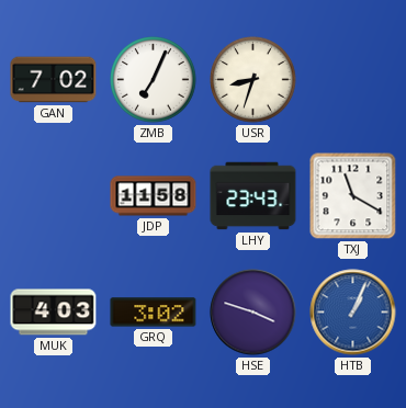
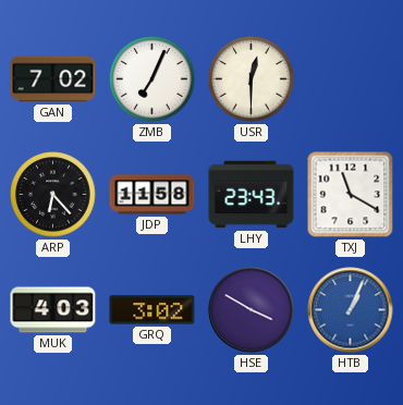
USR: 8:33 -> 12:30 (252, 79)
ARP: none -> 6:23 (53, 195)
HSE: 3:48 -> 3:50 (252, 310)
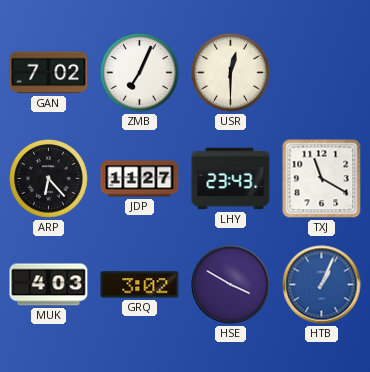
JDP: 11:58 -> 11:27 (140, 179)
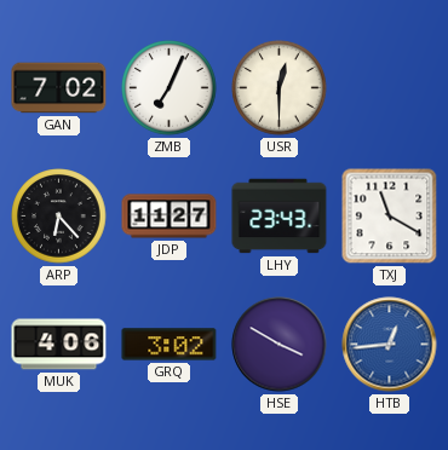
MUK: 4:03 -> 4:06 (59, 345)
HTB: 1:04 -> 12:44 (390, 345)
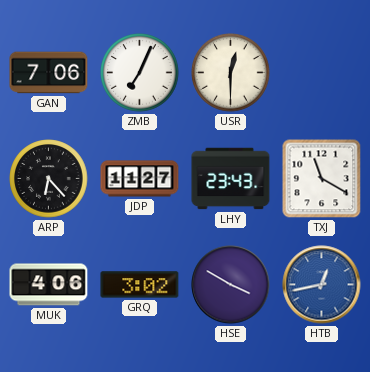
GAN: 7:02 -> 7:06 (49, 73)
HTB: 12:44 -> 12:43 (322, 285)
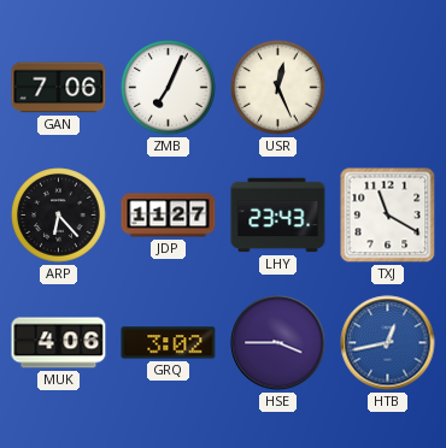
USR: 12:30 -> 12:26 (278, 88)
HSE: 3:50 -> 3:45 (278, 343)
